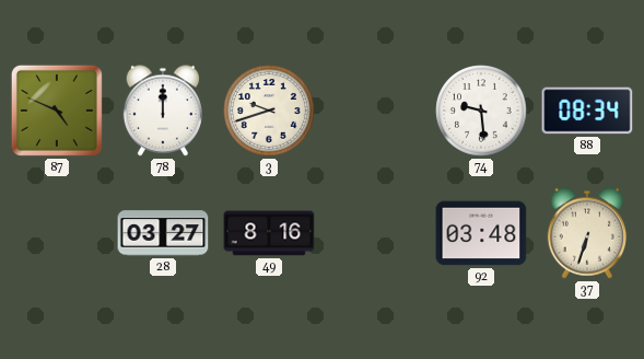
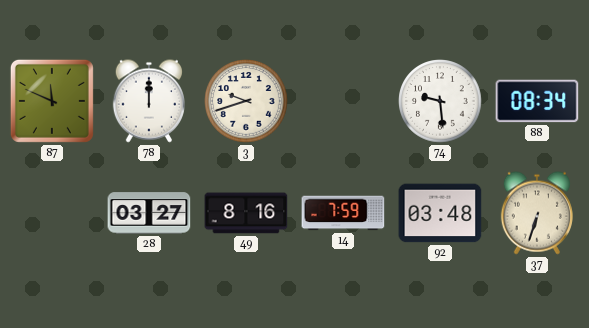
87: 4:49 -> 11:49 (52, 101)
14: none -> 7:59 (343, 213)
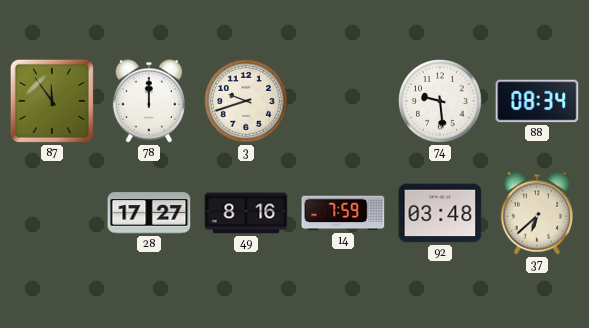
87: 11:49 -> 11:54 (52, 101)
28: 03:27 -> 17:27 (149, 213)
37: 6:33 -> 6:38 (537, 213)
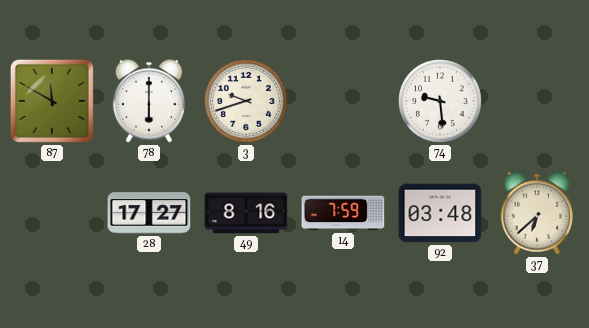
87: 11:54 -> 11:50 (52, 101)
78: 12:00 -> 6:00 (149, 101)
88: 08:34 -> none (537, 101)
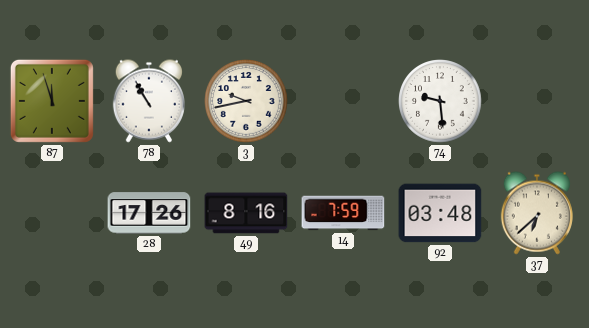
87: 11:50 -> 11:57 (52, 101)
78: 6:00 -> 10:55 (149, 101)
3: 9:42 -> 9:43 (246, 101)
28: 17:27 -> 17:26 (149, 213)
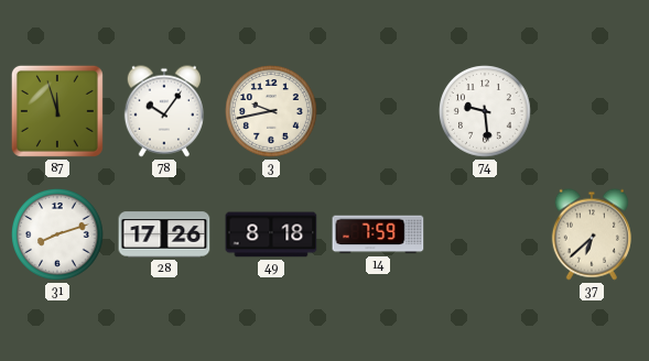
78: 10:55 -> 10:06 (164, 111)
31: none -> 8:12 (57, 234)
49: 8:16 -> 8:18 (271, 234)
92: 03:48 -> none (440, 213)
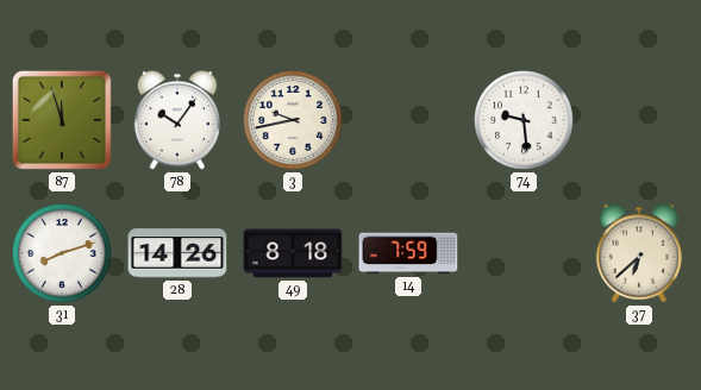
28: 17:26 -> 14:26 (177, 253)
